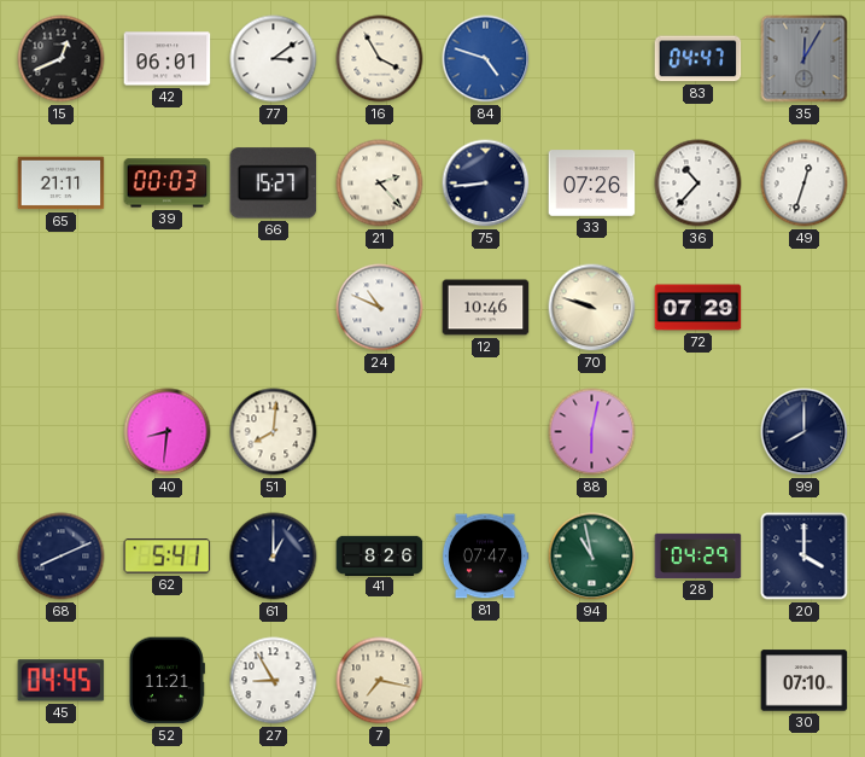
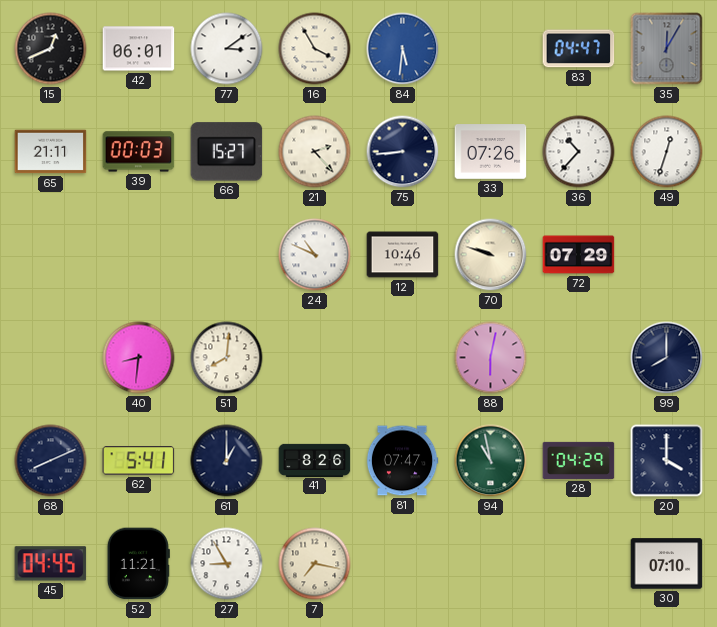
84: 4:48 -> 5:31 (403, 49)
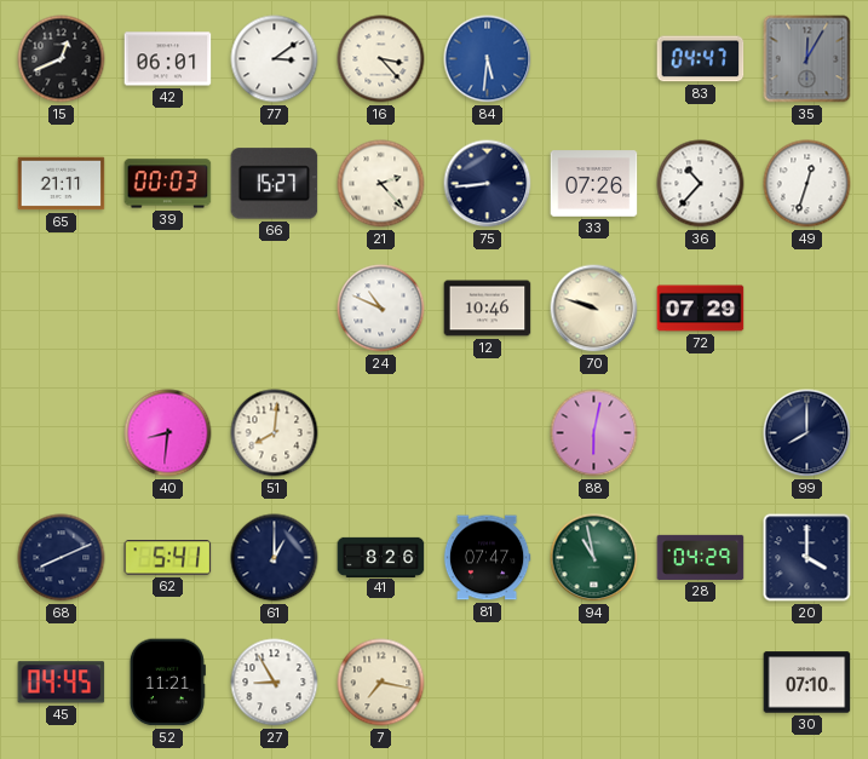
16: 3:55 -> 3:23 (381, 59)
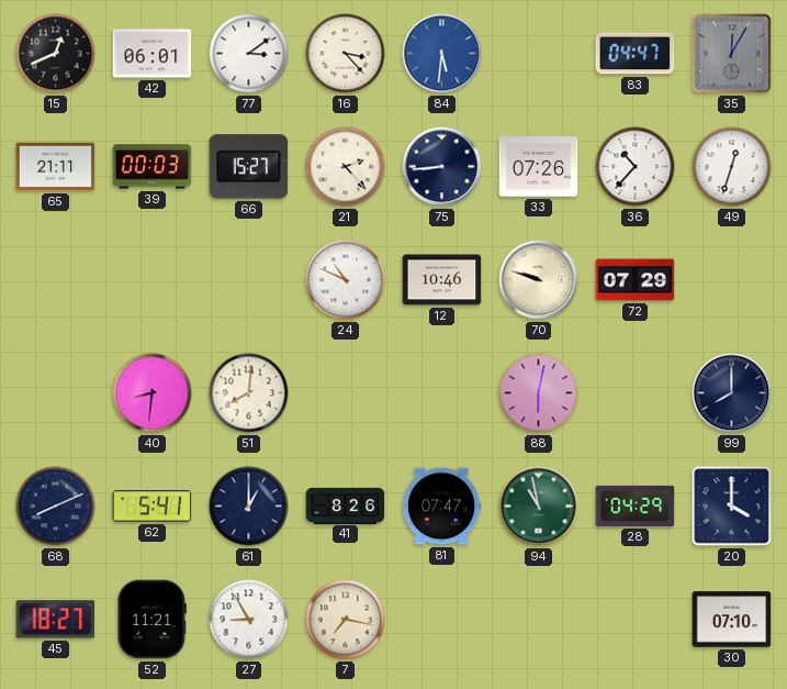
45: 04:45 -> 18:27 (56, 620)
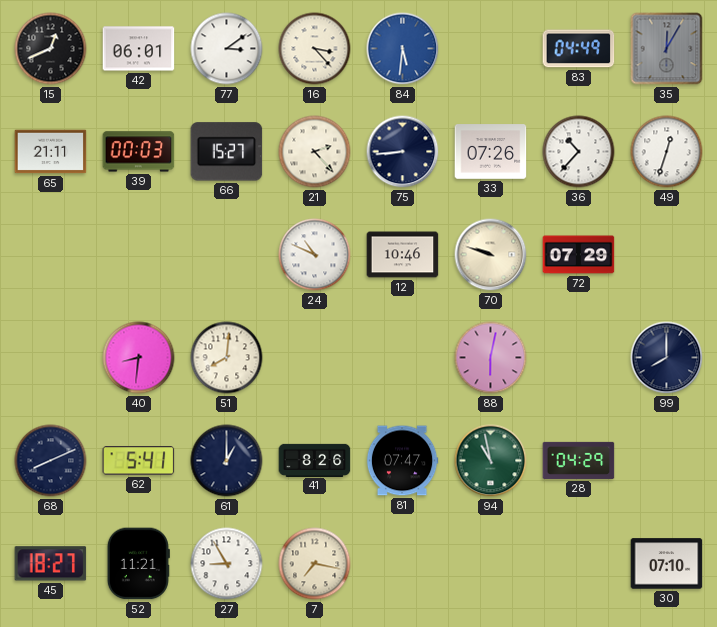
83: 04:47 -> 04:49 (579, 49)
20: 4:00 -> none (732, 507)
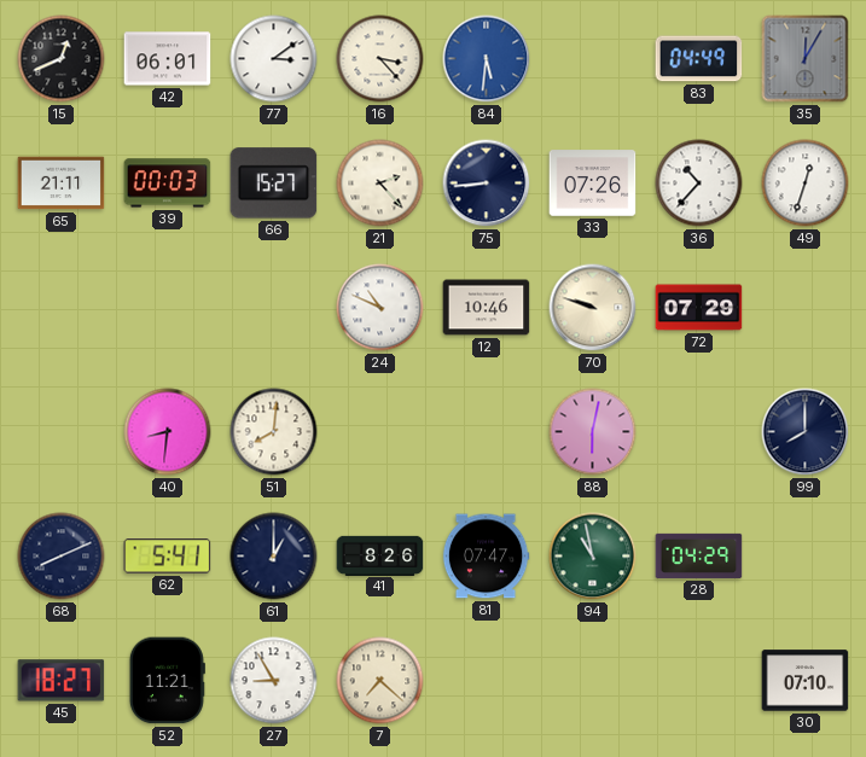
7: 7:17 -> 7:22 (380, 681)
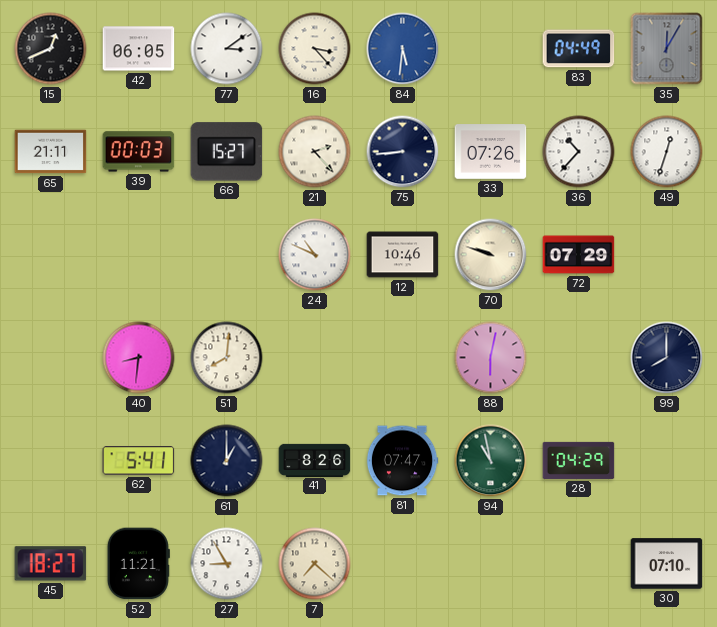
42: 06:01 -> 06:05 (139, 49)
68: 8:11 -> none (62, 557)
